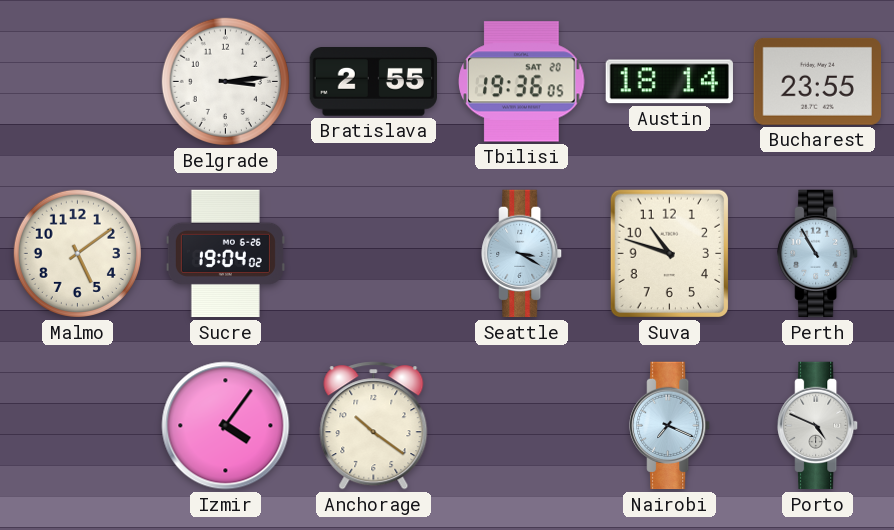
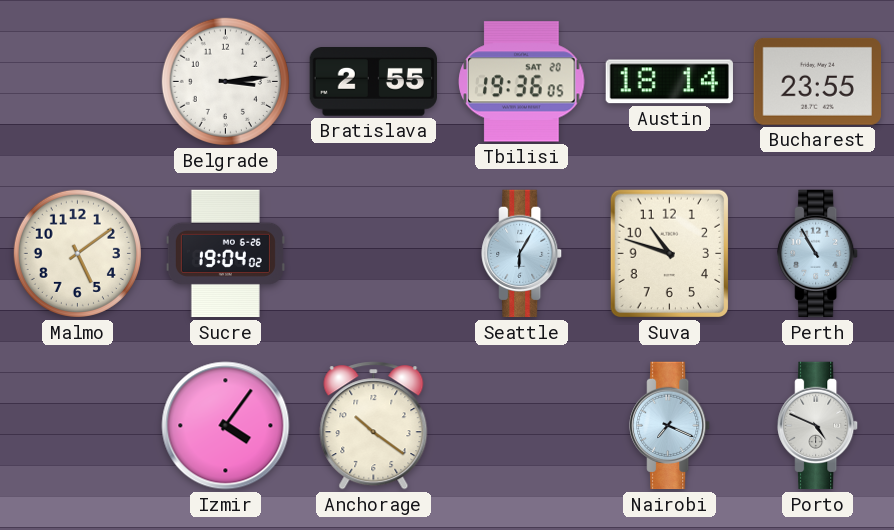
Seattle: 3:20 -> 6:05 (522, 254)
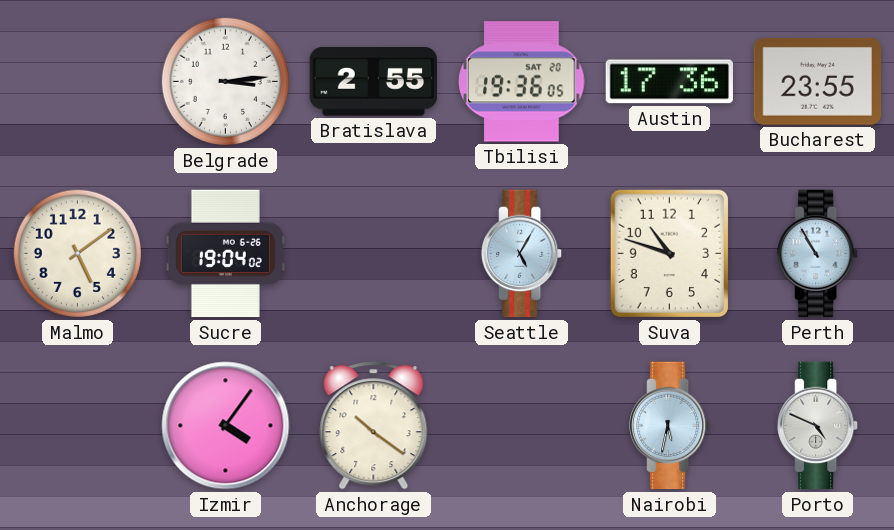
Austin: 18:14 -> 17:36 (669, 82)
Seattle: 6:05 -> 5:05 (522, 254)
Nairobi: 7:19 -> 5:32 (670, 426)
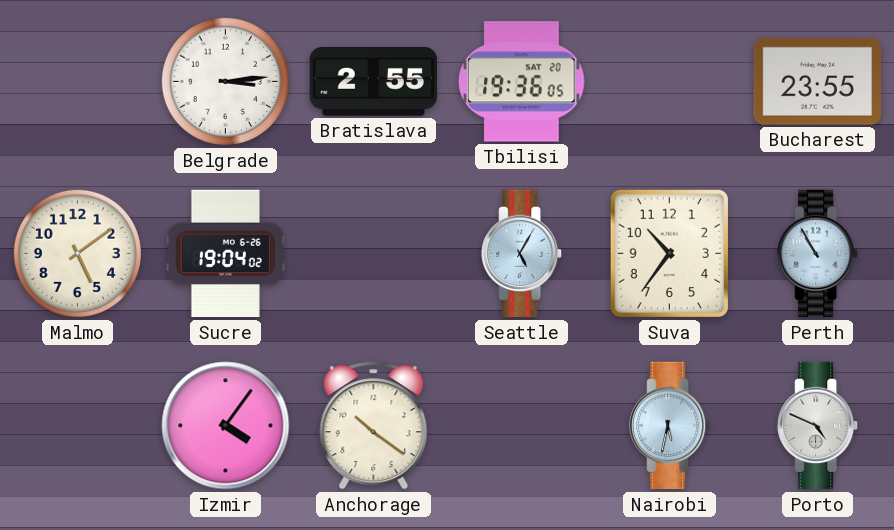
Austin: 17:36 -> none (669, 82)
Suva: 10:48 -> 10:36 (669, 254)
